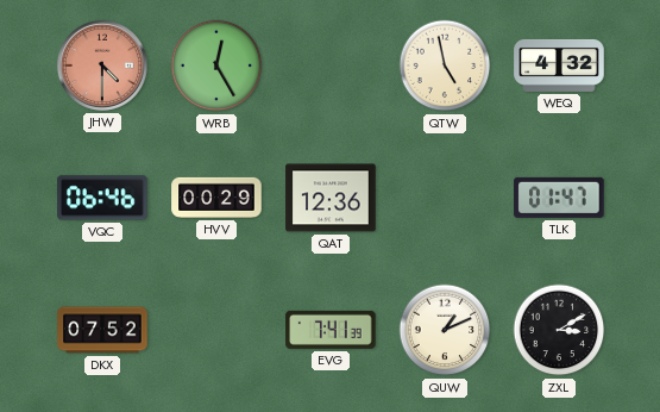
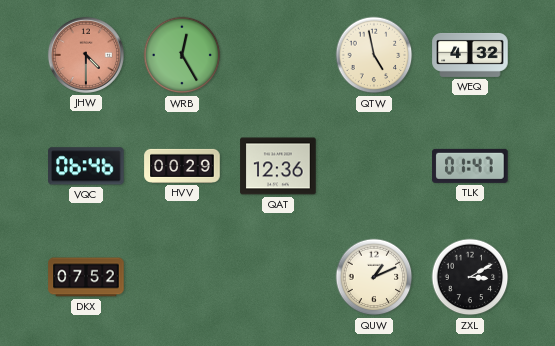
EVG: 7:41 -> none (331, 330)
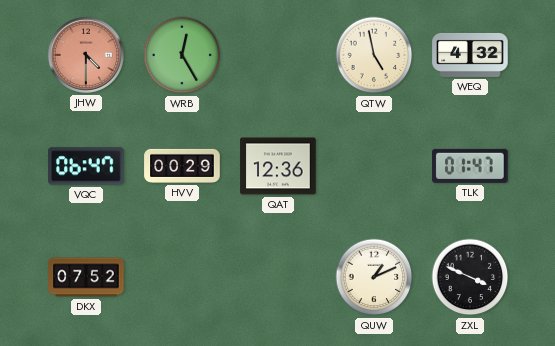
VQC: 06:46 -> 06:47 (86, 166)
ZXL: 3:10 -> 3:49 (470, 277)
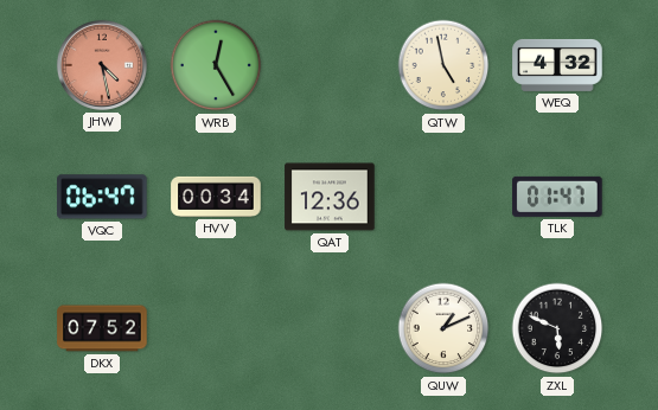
JHW: 4:30 -> 4:28 (102, 65)
HVV: 00:29 -> 00:34 (216, 197)
ZXL: 3:49 -> 5:49 (557, 328)
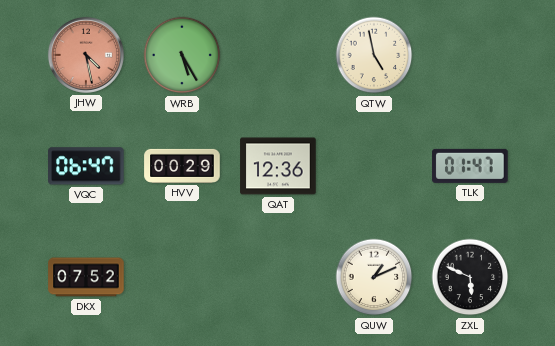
WRB: 12:25 -> 5:25 (182, 55)
WEQ: 4:32 -> none (557, 65)
HVV: 00:34 -> 00:29 (182, 166)
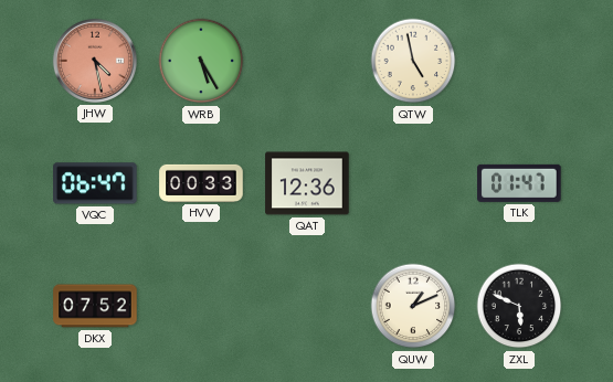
HVV: 00:29 -> 00:33 (201, 183)
